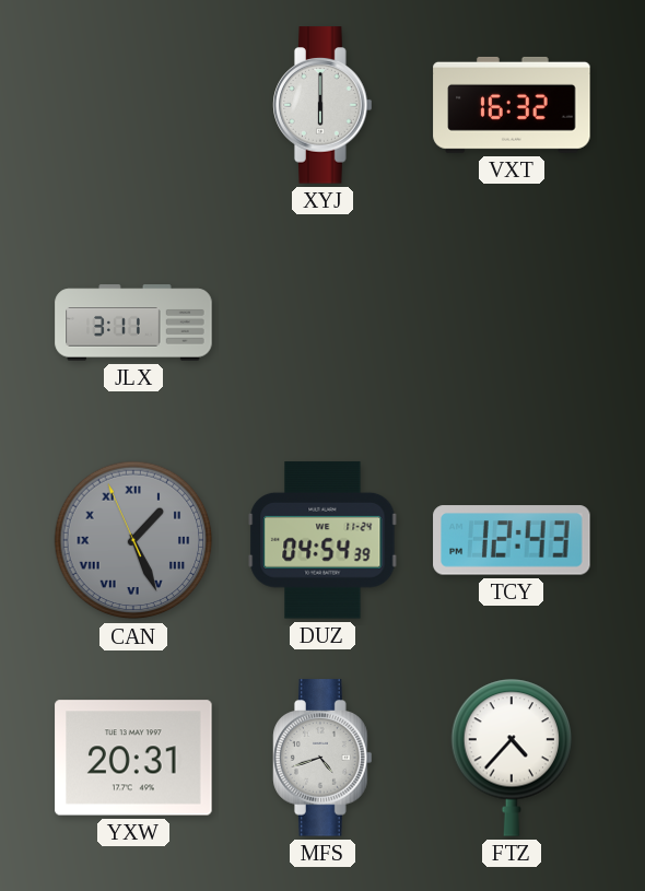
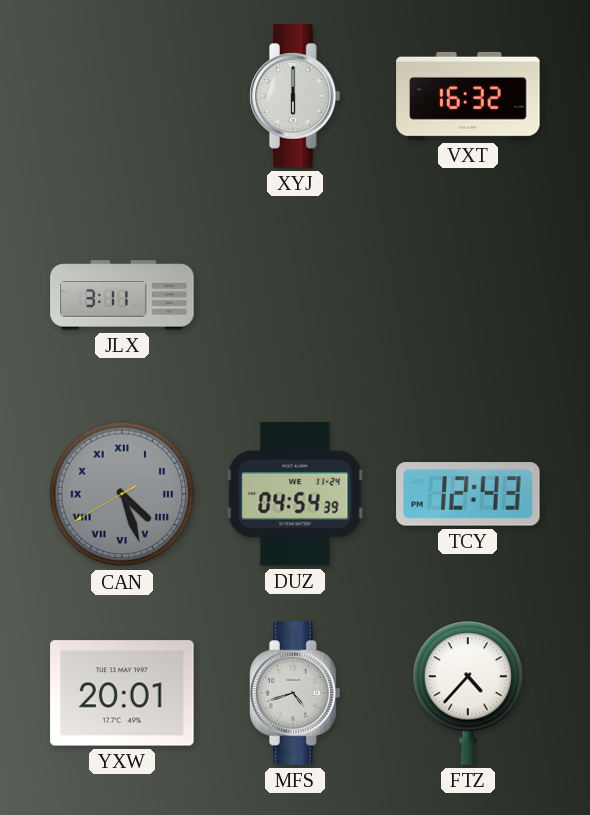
CAN: 1:25 -> 4:26 (122, 494)
YXW: 20:31 -> 20:01 (122, 693)
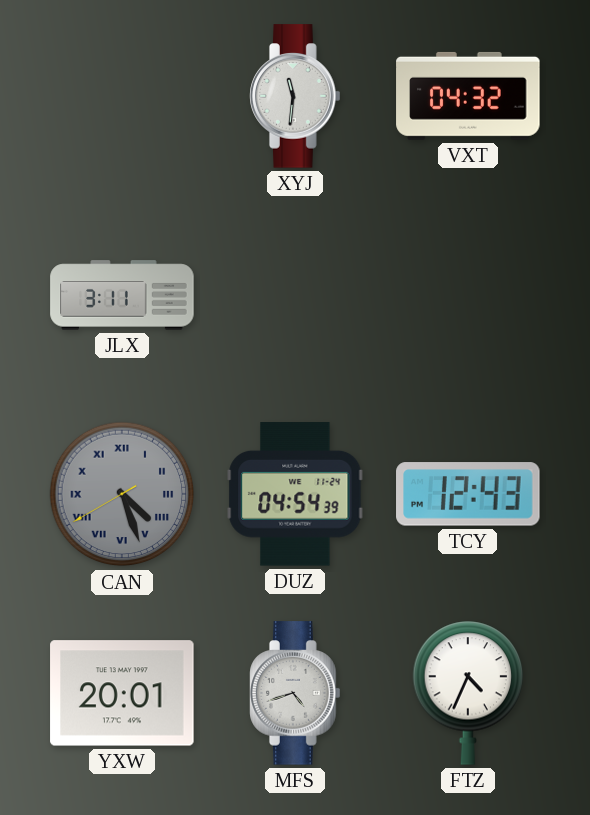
XYJ: 6:00 -> 11:31 (295, 96)
VXT: 16:32 -> 04:32 (468, 96)
FTZ: 4:37 -> 4:34 (468, 693)
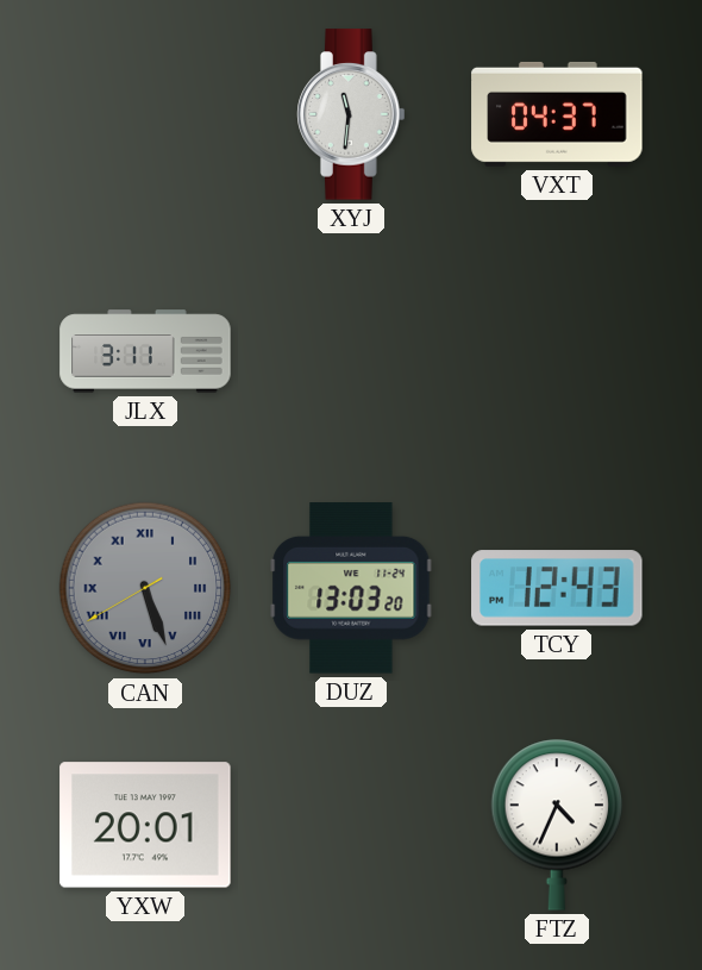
VXT: 04:32 -> 04:37 (557, 114)
CAN: 4:26 -> 5:26 (145, 588)
DUZ: 04:54 -> 13:03 (351, 588)
MFS: 4:42 -> none (295, 693)
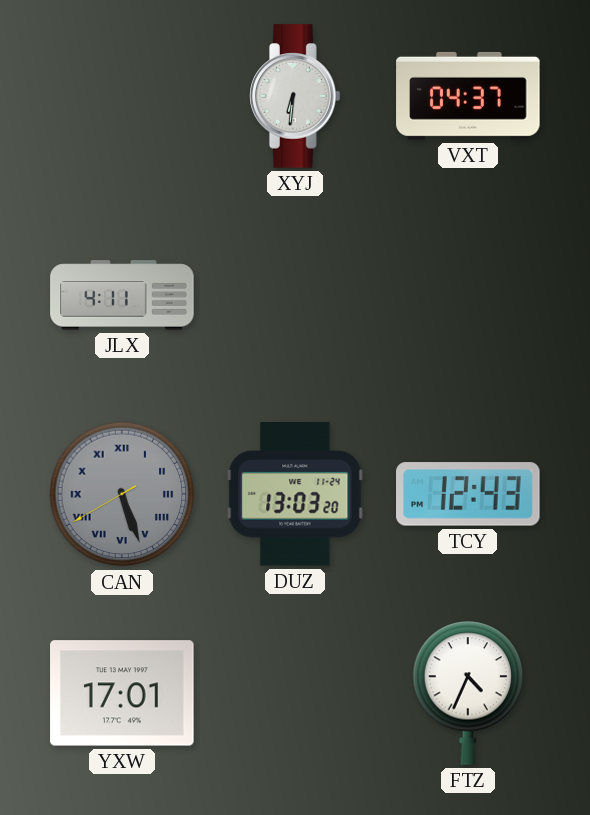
XYJ: 11:31 -> 6:31 (295, 96)
JLX: 3:11 -> 4:11 (122, 295)
YXW: 20:01 -> 17:01 (122, 693)
